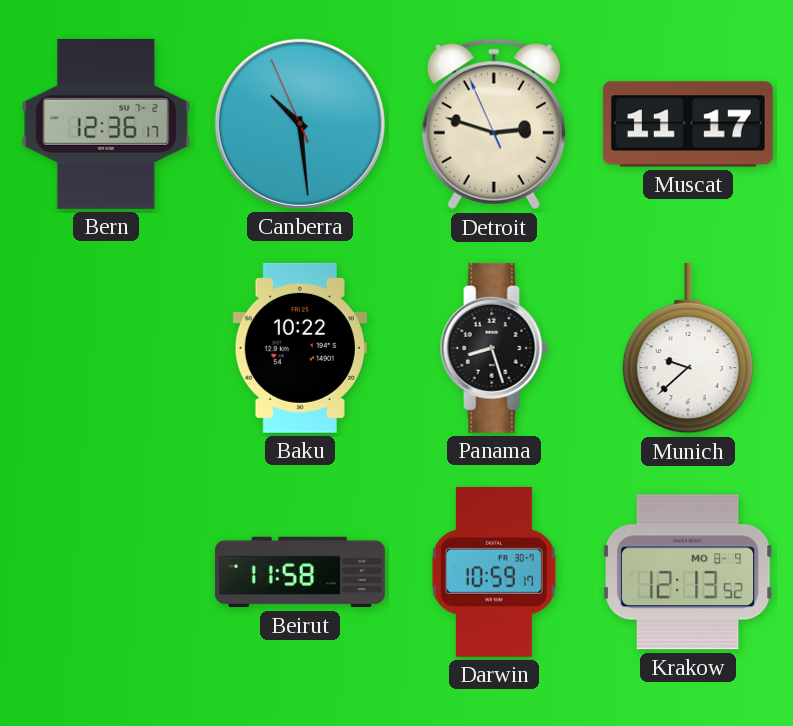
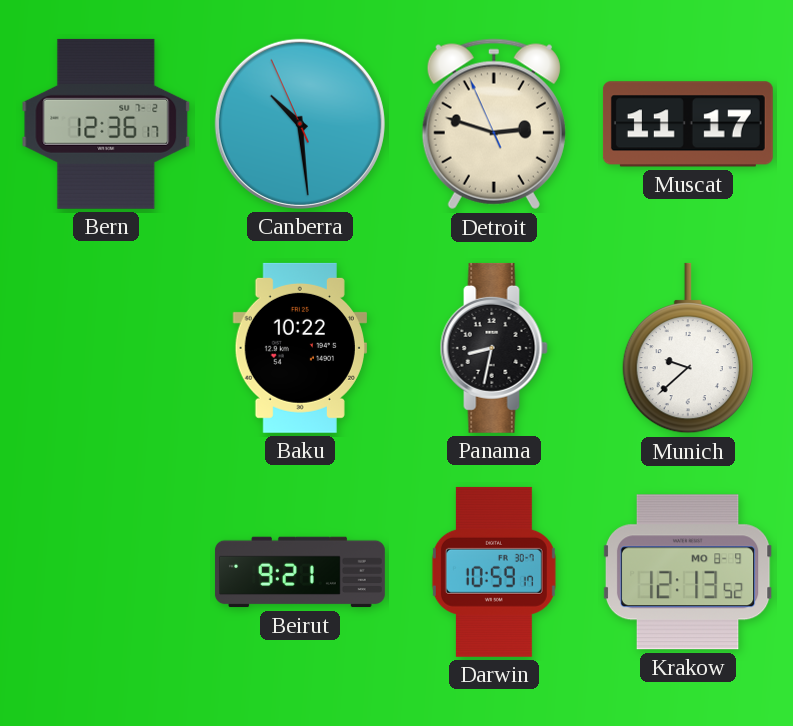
Panama: 8:27 -> 8:32 (494, 348)
Beirut: 11:58 -> 9:21 (300, 572)
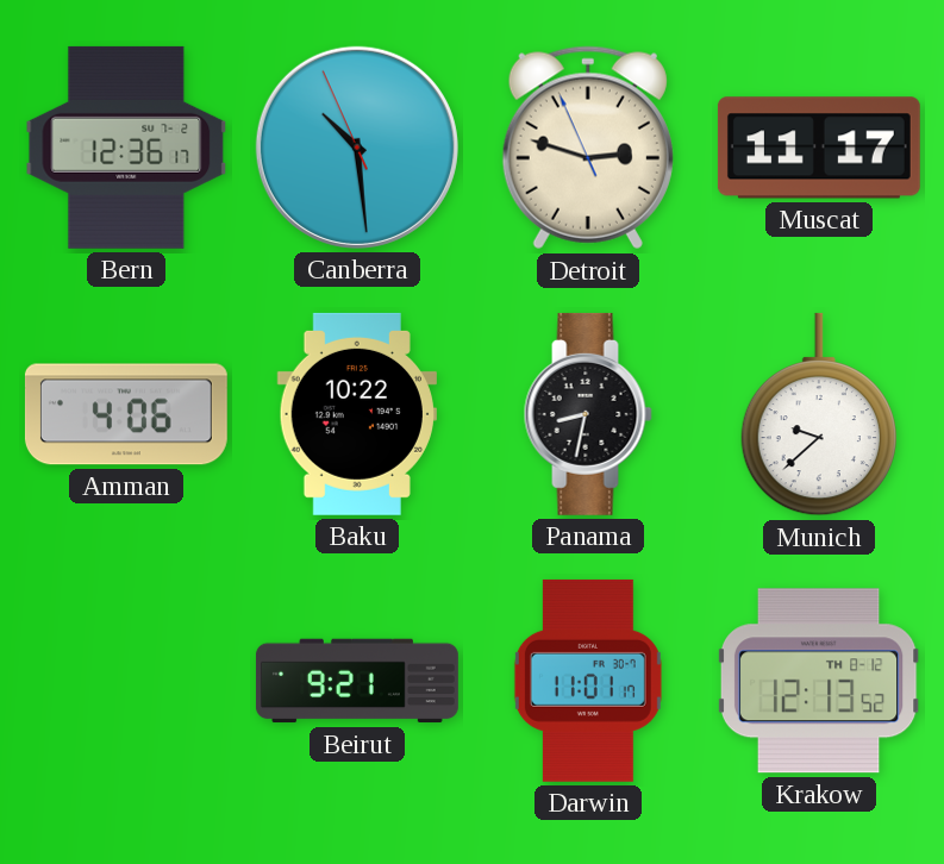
Amman: none -> 4:06 (126, 414)
Darwin: 10:59 -> 11:01 (588, 681)
Krakow date: MO 8-9 -> TH 8-12 (819, 681)
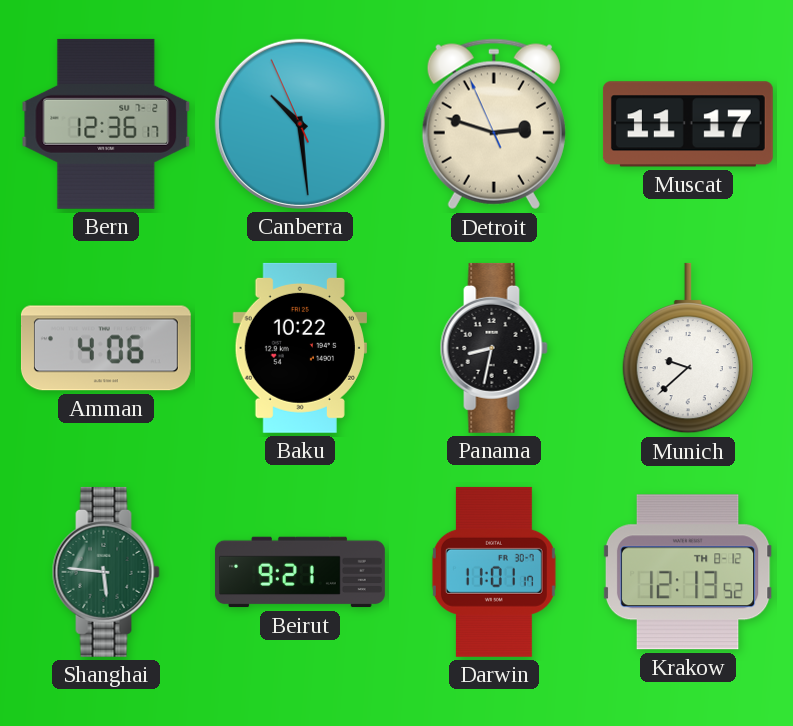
Shanghai: none -> 5:46 (106, 572)
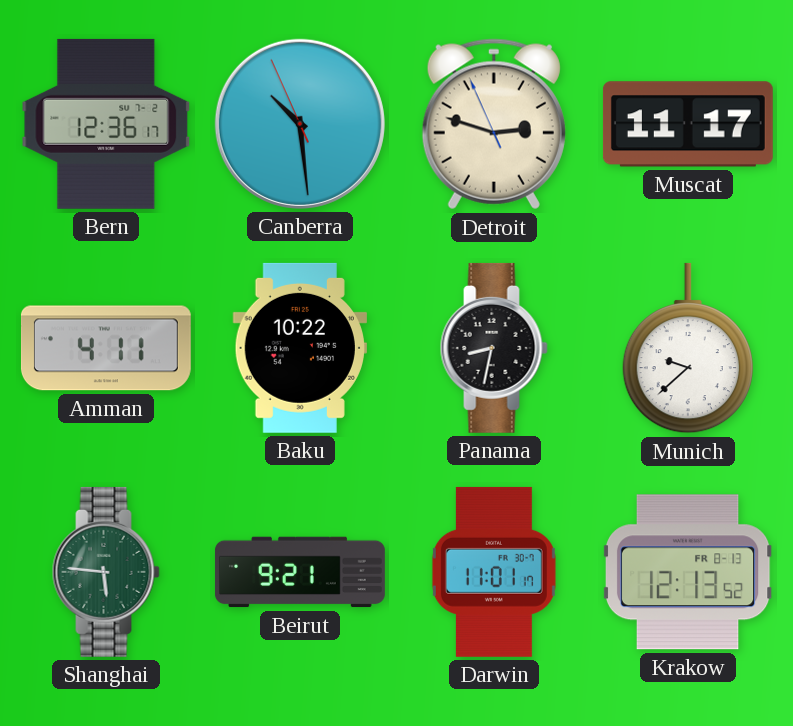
Amman: 4:06 -> 4:11 (106, 348)
Krakow date: TH 8-12 -> FR 8-13 (688, 572)
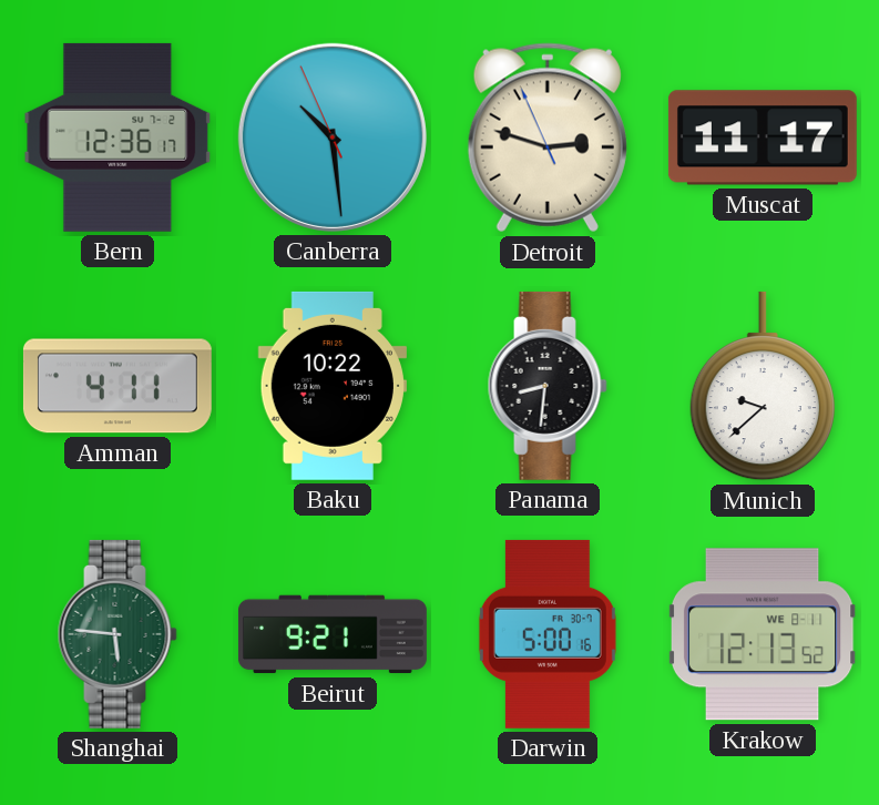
Panama: 8:32 -> 8:31 (548, 386)
Darwin: 11:01 -> 5:00 (548, 634)
Krakow date: FR 8-13 -> WE 8-11 (763, 634)
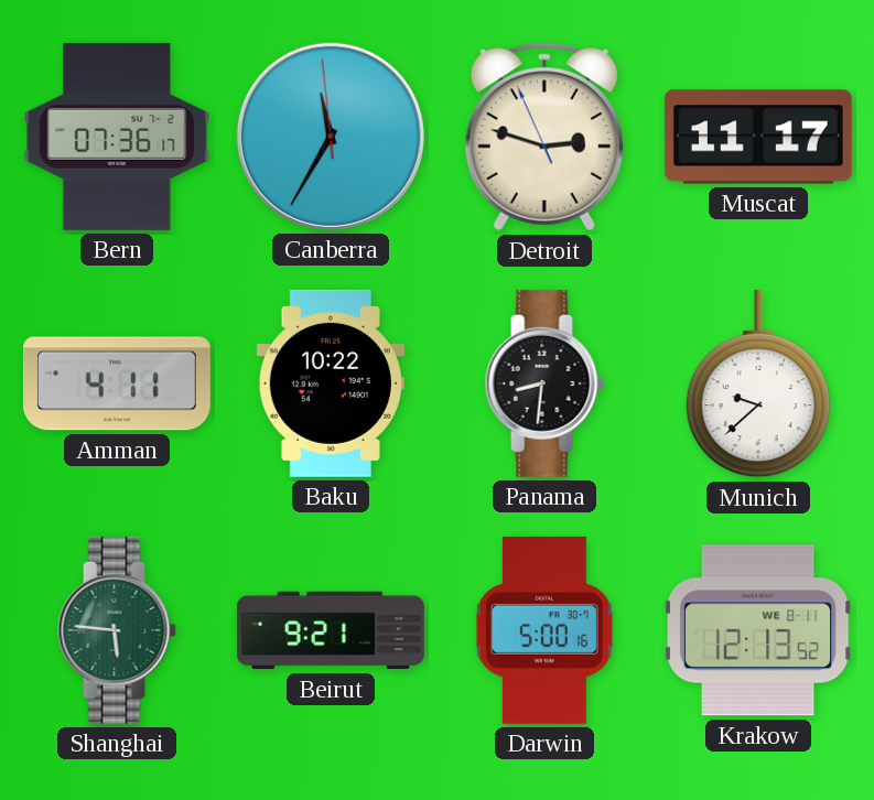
Bern: 12:36 -> 07:36 (117, 137)
Canberra: 10:28 -> 11:34 (331, 137)
